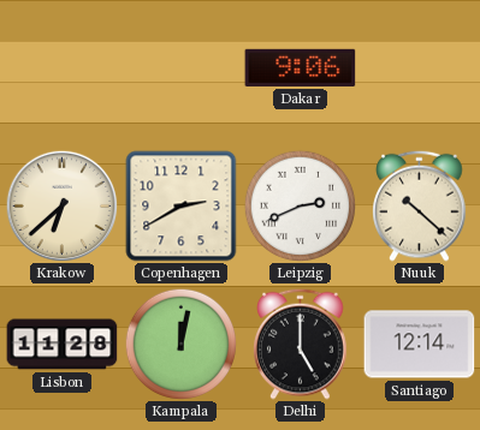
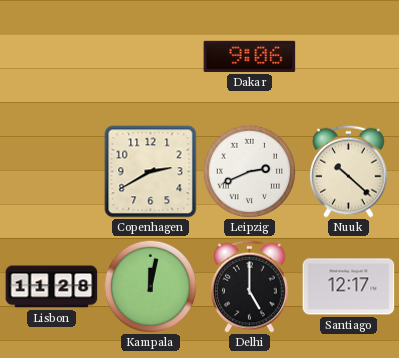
Krakow: 6:38 -> none (61, 205)
Santiago: 12:14 -> 12:17 (349, 287)
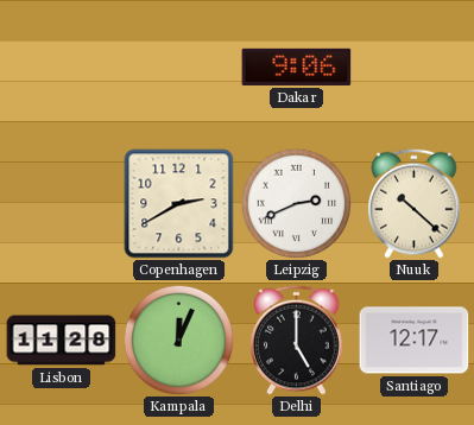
Kampala: 12:02 -> 12:04 (178, 340)
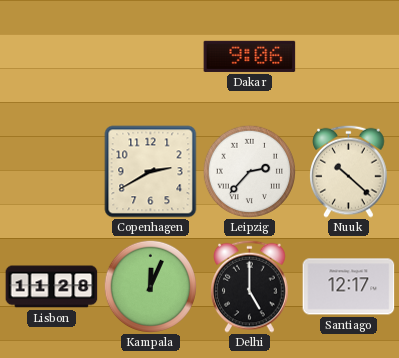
Leipzig: 2:41 -> 2:37 (249, 171)
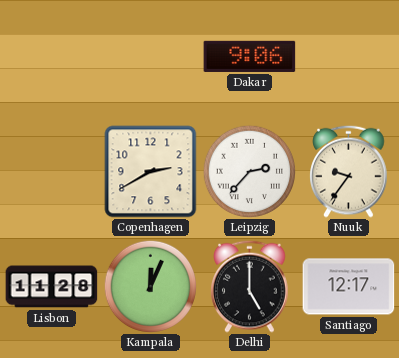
Nuuk: 10:22 -> 9:36 (349, 171)
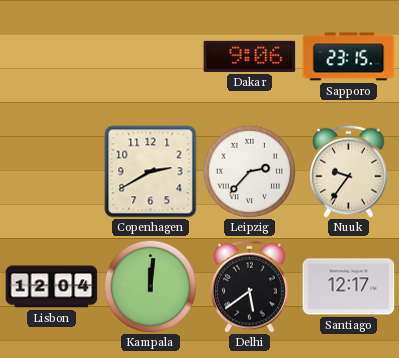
Sapporo: none -> 23:15 (349, 57)
Lisbon: 11:28 -> 12:04 (52, 287)
Kampala: 12:04 -> 12:01 (150, 286)
Delhi: 5:00 -> 5:39 (250, 286)
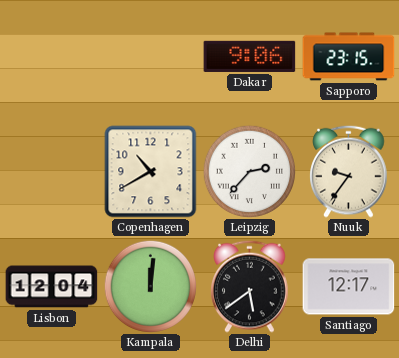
Copenhagen: 2:40 -> 10:40 (151, 172)
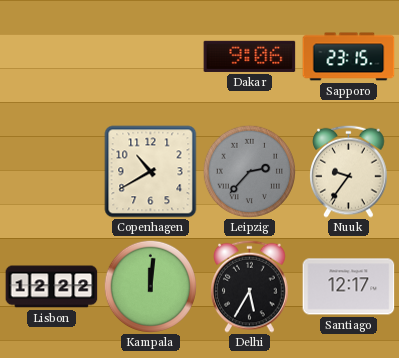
Leipzig dial: white -> grey (249, 171)
Lisbon: 12:04 -> 12:22 (52, 287)
Delhi: 5:39 -> 5:35 (250, 286)
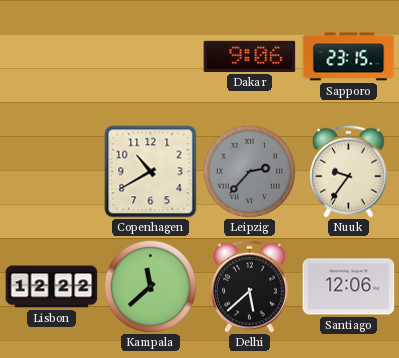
Kampala: 12:01 -> 11:38 (150, 286)
Delhi: 5:35 -> 5:38 (250, 286)
Santiago: 12:17 -> 12:06 (349, 287)
